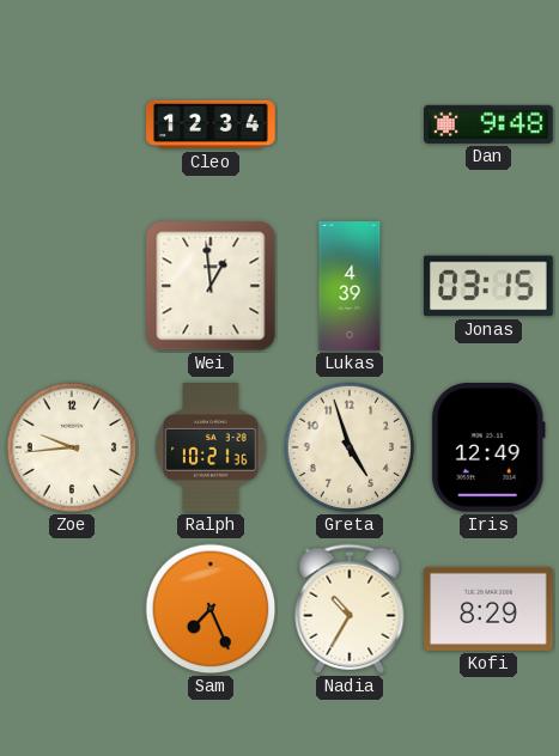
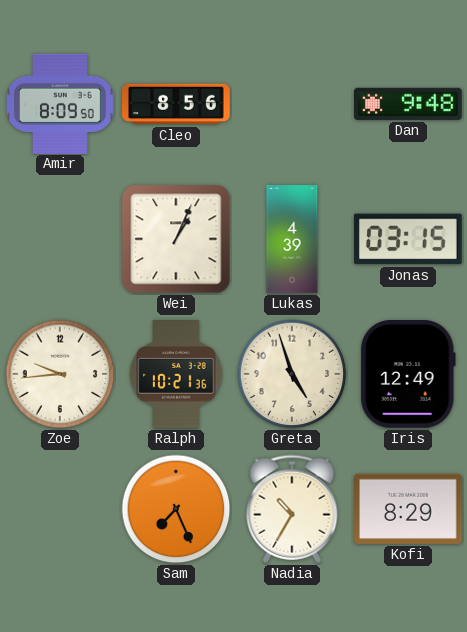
Amir: none -> 8:09 (60, 103)
Cleo: 12:34 -> 8:56 (176, 104)
Wei: 12:59 -> 1:04 (176, 239)
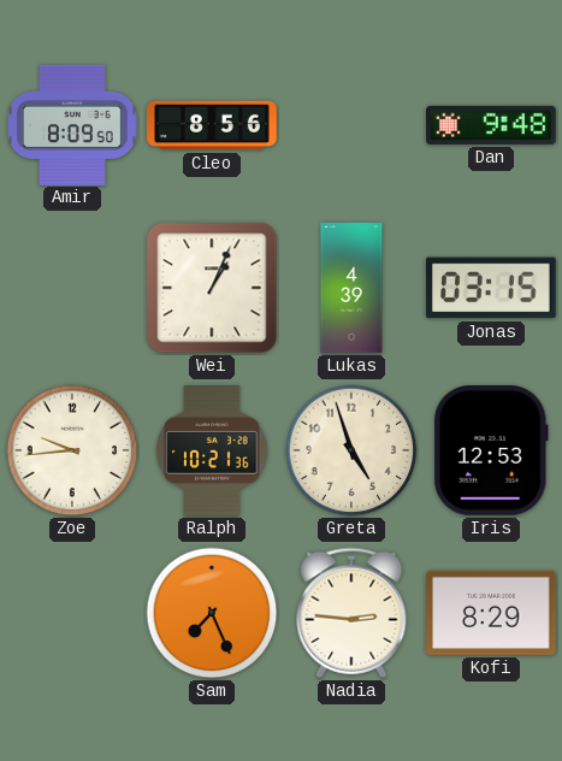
Iris: 12:49 -> 12:53 (491, 452)
Nadia: 10:35 -> 2:46 (351, 613)
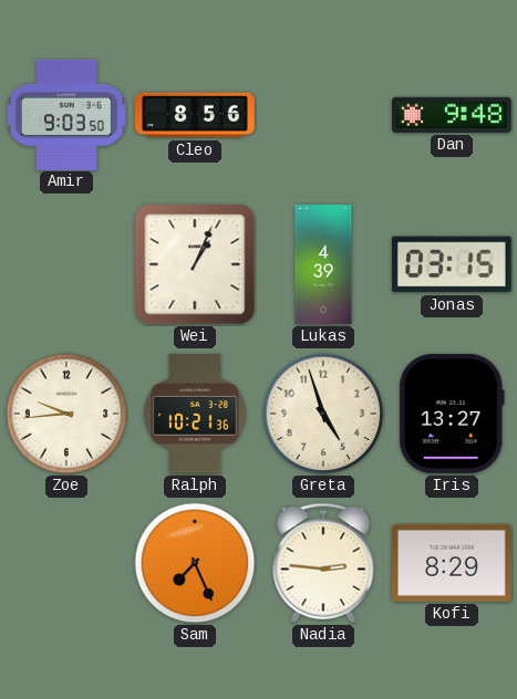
Amir: 8:09 -> 9:03 (66, 114)
Iris: 12:53 -> 13:27 (452, 415)
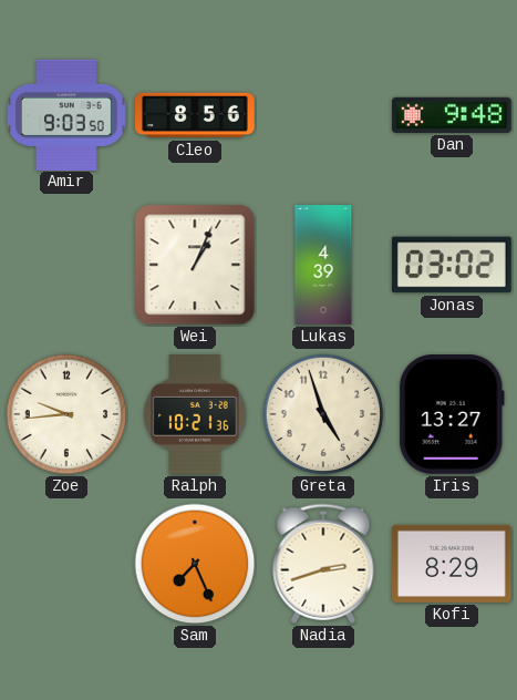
Jonas: 03:15 -> 03:02 (452, 265)
Nadia: 2:46 -> 2:42 (323, 564)
